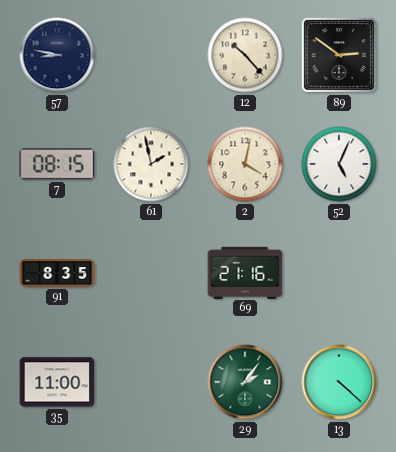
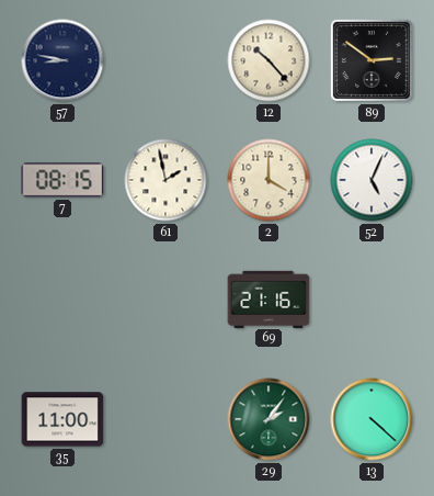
2: 4:02 -> 4:00 (269, 180)
91: 8:35 -> none (57, 273)
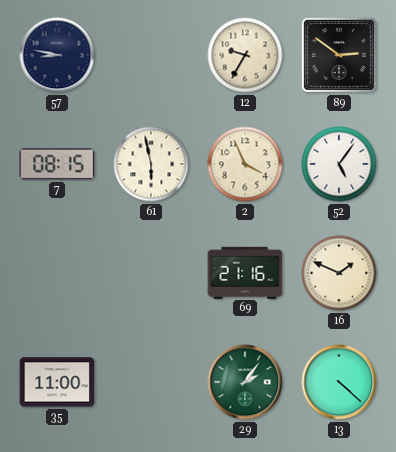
12: 10:23 -> 9:35 (245, 55)
61: 1:58 -> 5:58 (151, 164)
2: 4:00 -> 3:56 (245, 164)
52: 5:04 -> 5:06 (339, 164)
16: none -> 1:49 (339, 273)
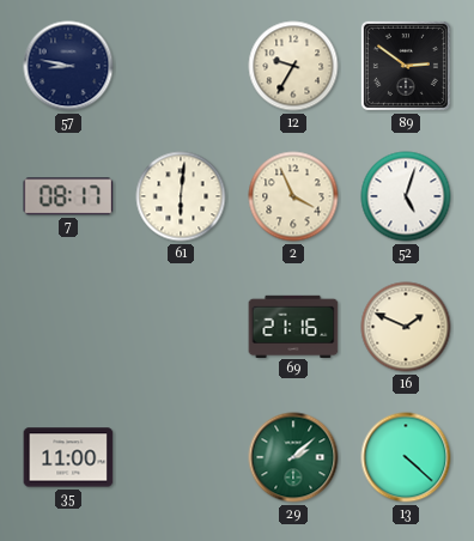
7: 08:15 -> 08:17 (68, 196)
61: 5:58 -> 6:01 (181, 196)
52: 5:06 -> 5:03 (406, 196)
29: 2:06 -> 2:08 (293, 457)
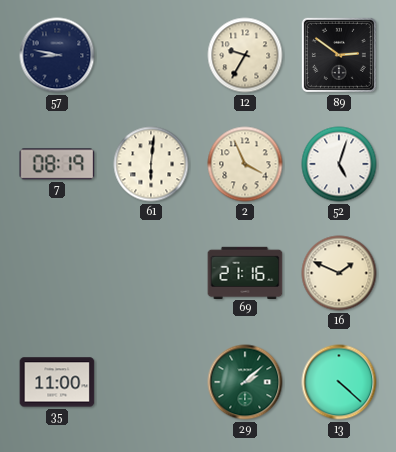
7: 08:17 -> 08:19 (57, 164)
